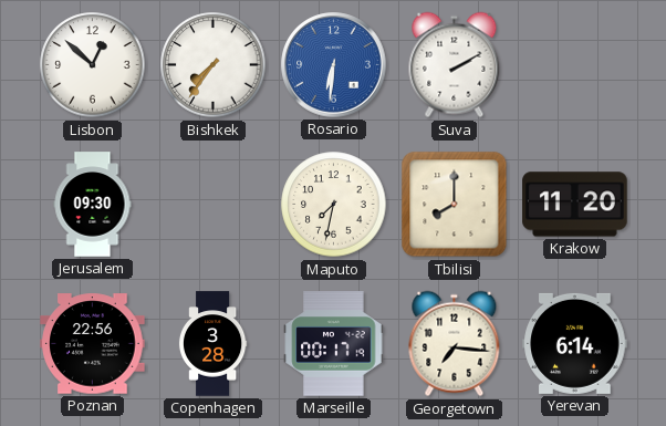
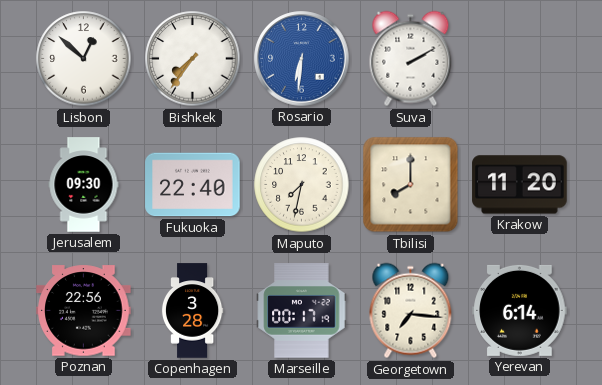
Fukuoka: none -> 22:40 (193, 185)
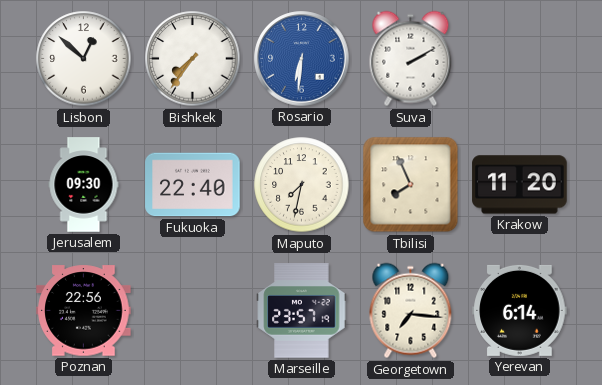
Tbilisi: 8:00 -> 7:56 (411, 185)
Copenhagen: 3:28 -> none (192, 311)
Marseille: 00:17 -> 23:57 (302, 311)
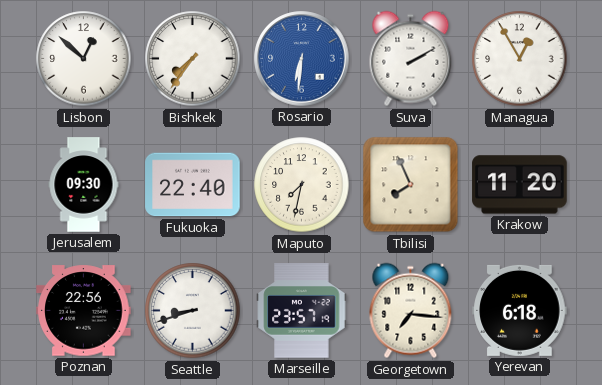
Managua: none -> 12:55 (520, 59)
Seattle: none -> 8:42 (193, 311)
Yerevan: 6:14 -> 6:18 (520, 310)
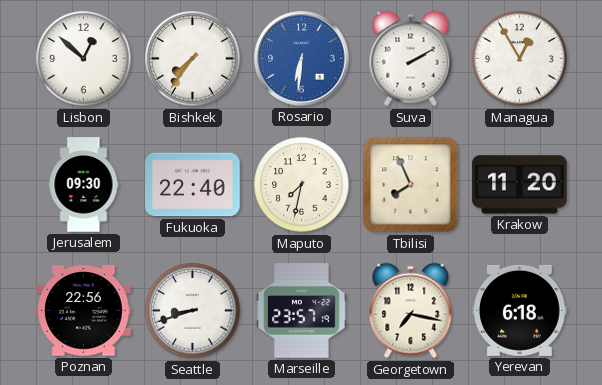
Georgetown: 7:16 -> 7:17 (411, 311)
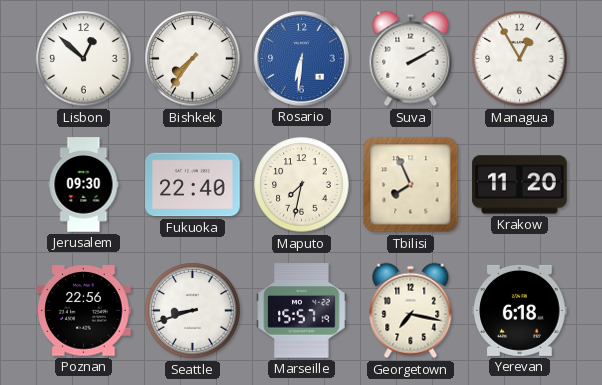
Marseille: 23:57 -> 15:57 (302, 311)
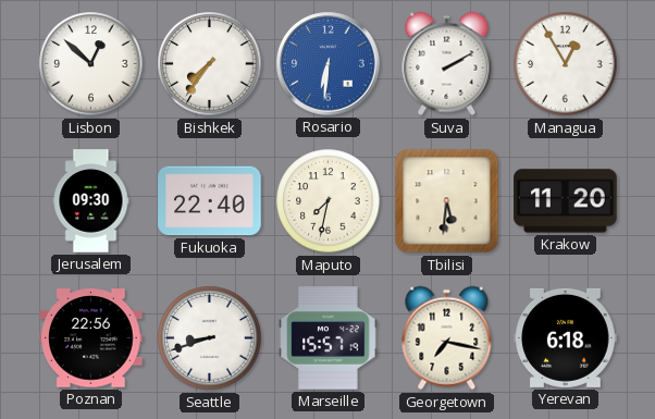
Tbilisi: 7:56 -> 5:31 (447, 201)
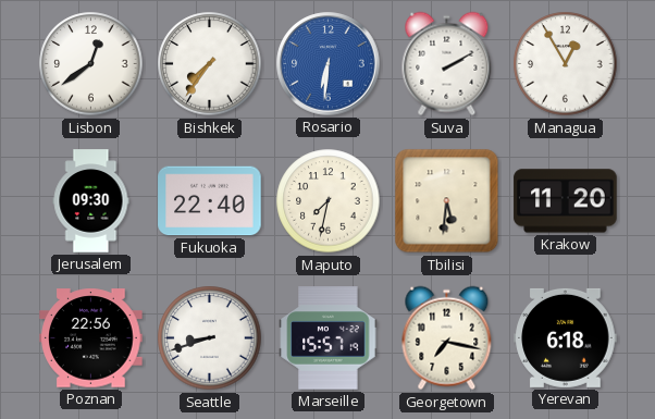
Lisbon: 12:52 -> 12:39 (91, 64)
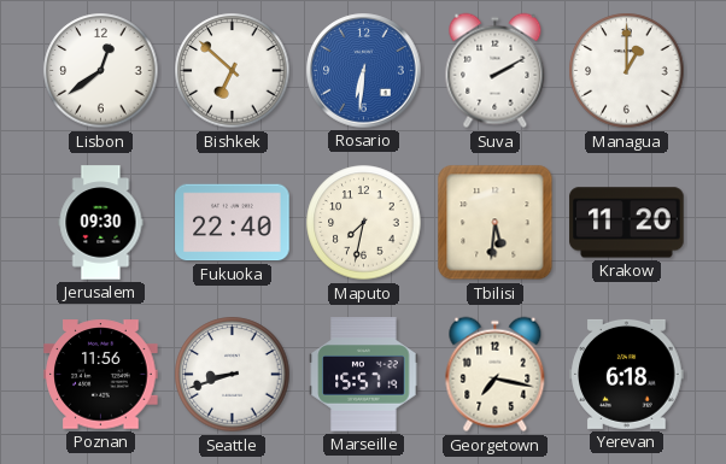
Bishkek: 7:36 -> 6:52 (233, 71)
Managua: 12:55 -> 1:00 (627, 71)
Poznan: 22:56 -> 11:56 (101, 375)
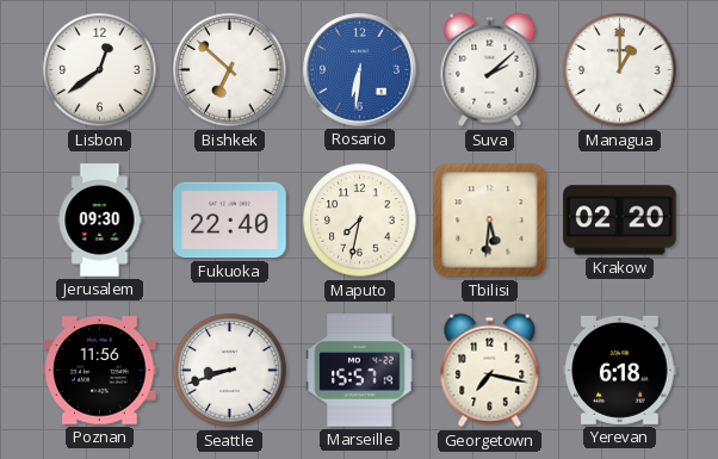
Suva: 2:10 -> 2:08 (490, 70)
Krakow: 11:20 -> 02:20 (620, 221)
